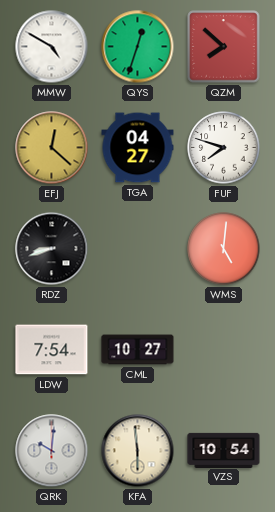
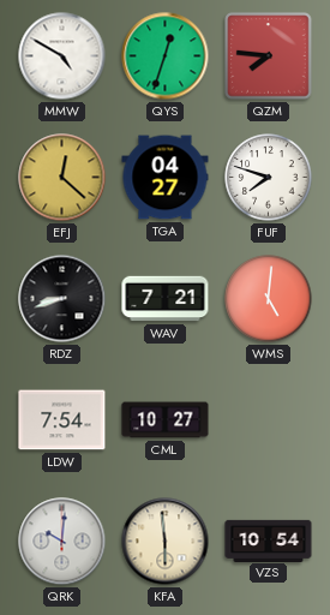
QZM: 7:52 -> 7:46 (269, 56)
WAV: none -> 7:21 (166, 299)
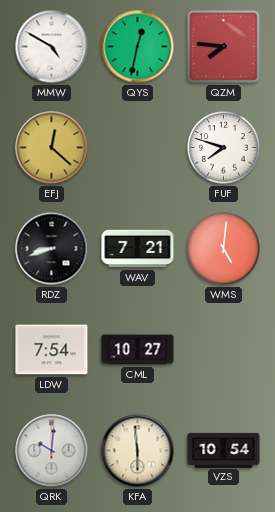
QYS: 12:33 -> 12:32 (138, 47)
TGA: 04:27 -> none (166, 178)
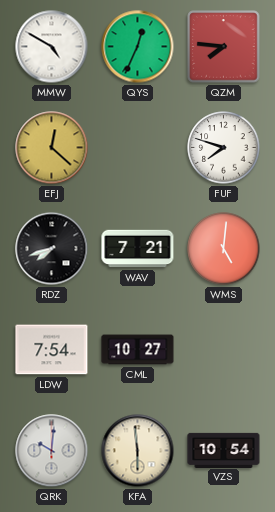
QYS: 12:32 -> 12:34 (138, 47)
RDZ: 8:42 -> 7:42 (52, 249)
